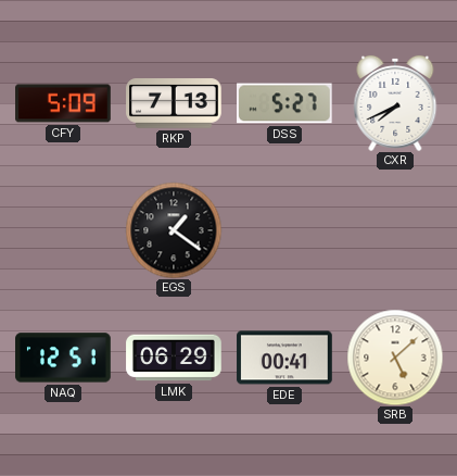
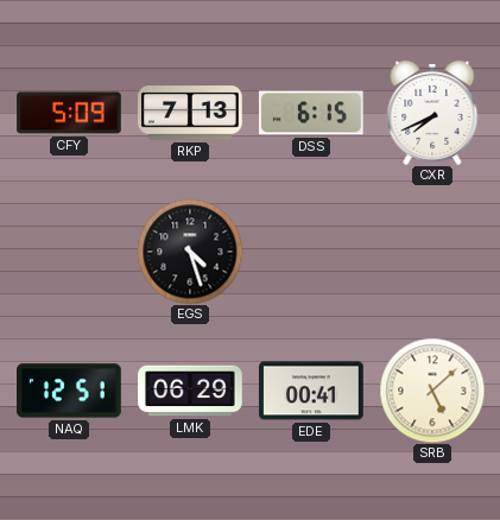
DSS: 5:27 -> 6:15 (312, 113)
EGS: 1:21 -> 4:27 (190, 252)
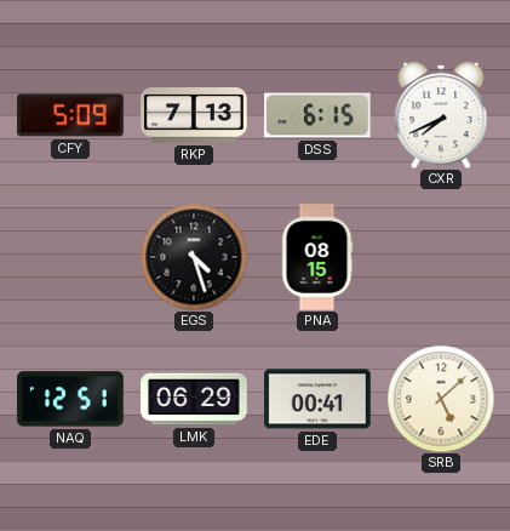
PNA: none -> 08:15 (317, 257)
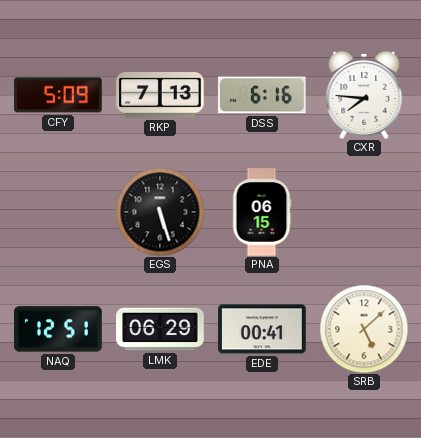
DSS: 6:15 -> 6:16 (263, 95)
CXR: 7:41 -> 7:46 (364, 95)
EGS: 4:27 -> 5:27 (160, 212)
PNA: 08:15 -> 06:15 (262, 212)
